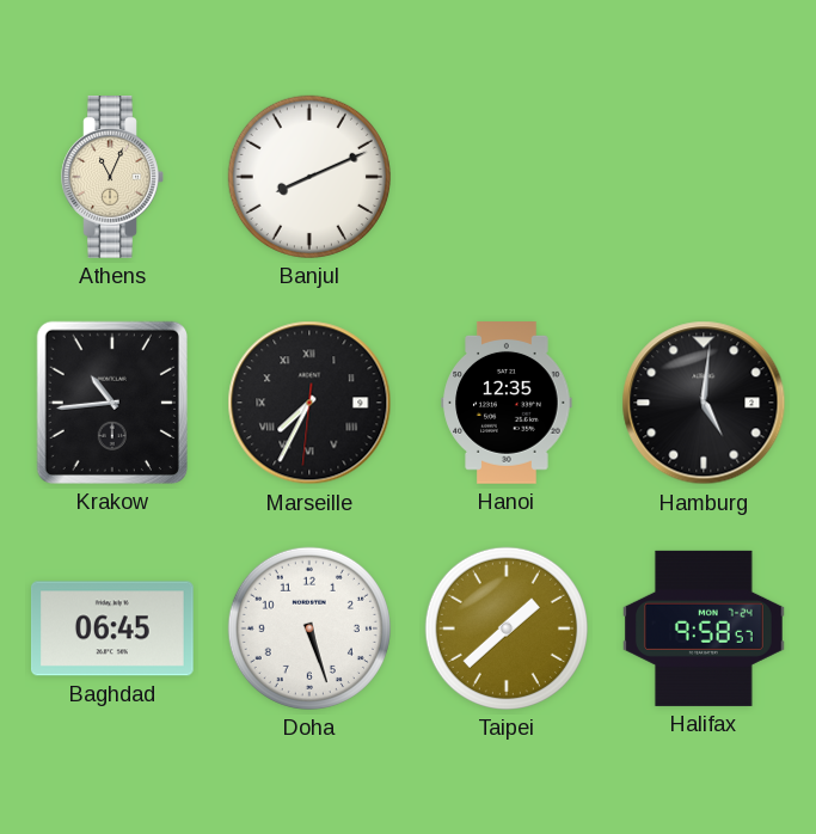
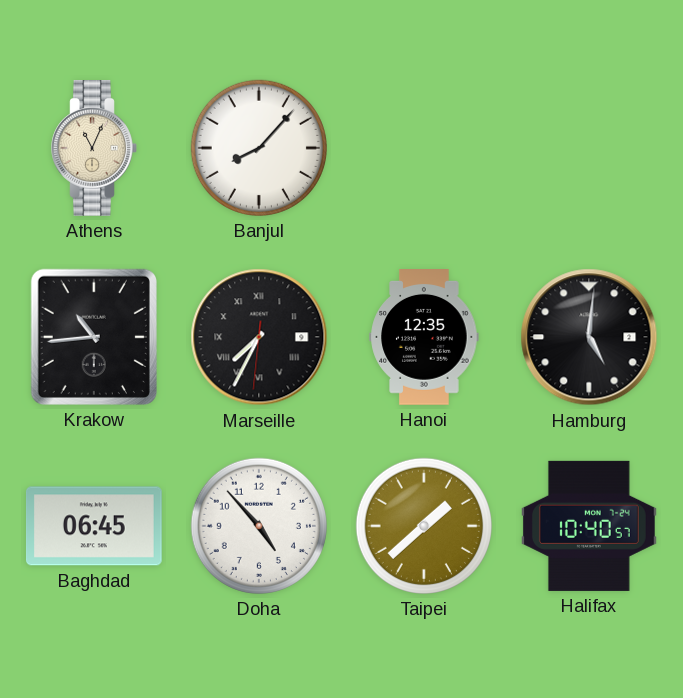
Banjul: 8:11 -> 8:07 (259, 148)
Doha: 5:27 -> 4:53 (259, 526)
Halifax: 9:58 -> 10:40 (590, 526)
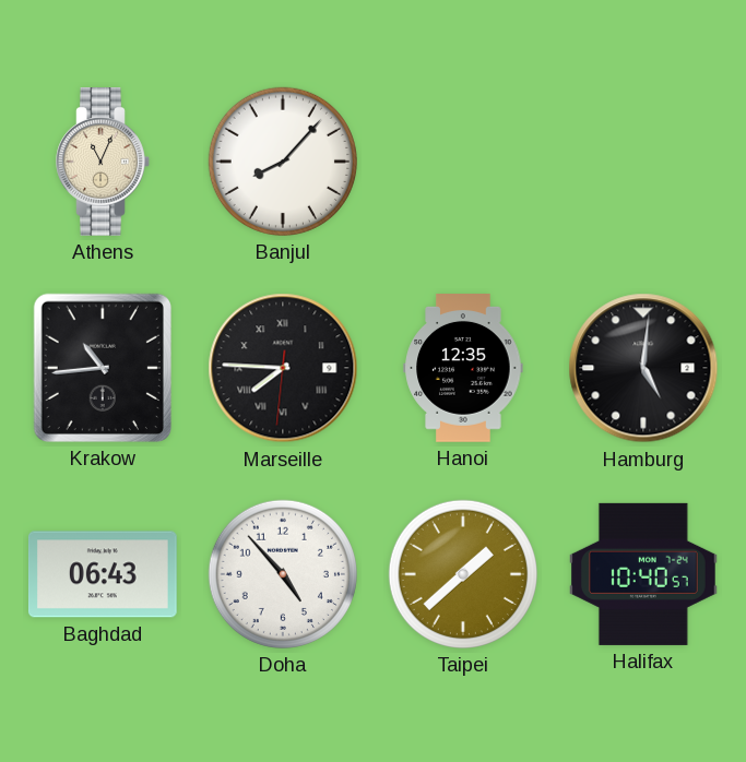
Marseille: 7:34 -> 7:45 (283, 368)
Baghdad: 06:45 -> 06:43 (103, 574)
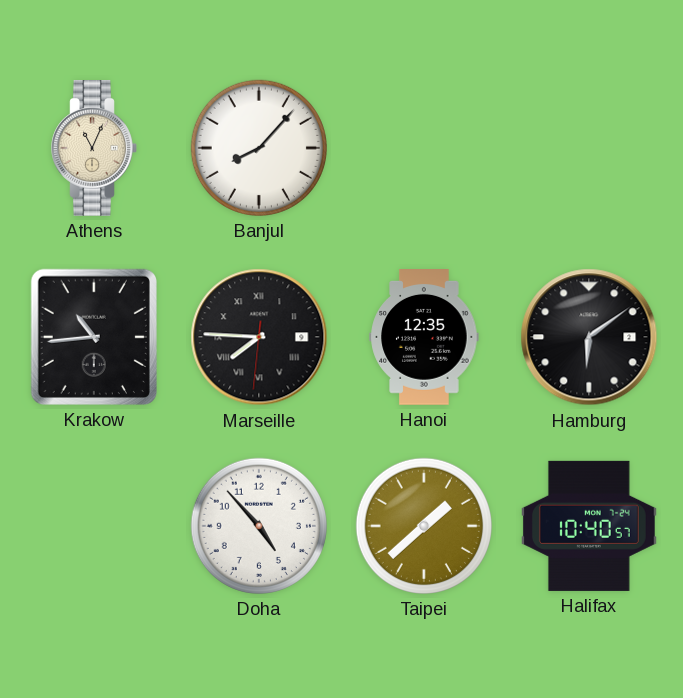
Hamburg: 5:01 -> 6:09 (589, 337)
Baghdad: 06:43 -> none (103, 574)
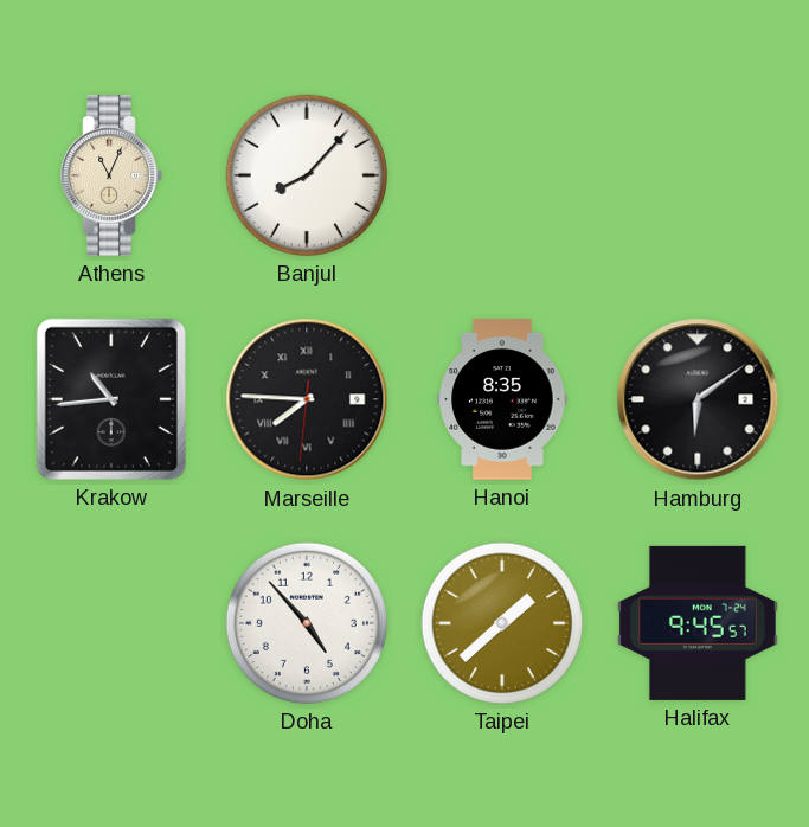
Hanoi: 12:35 -> 8:35 (502, 400)
Halifax: 10:40 -> 9:45 (699, 623)
